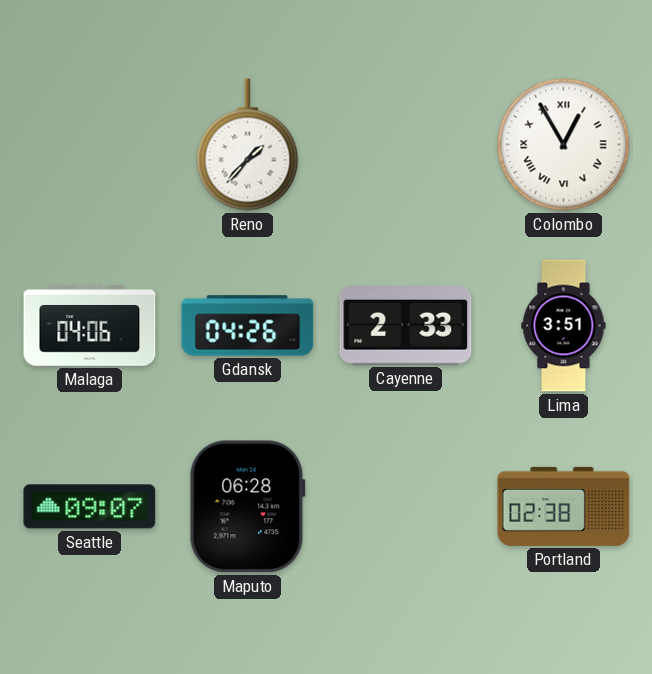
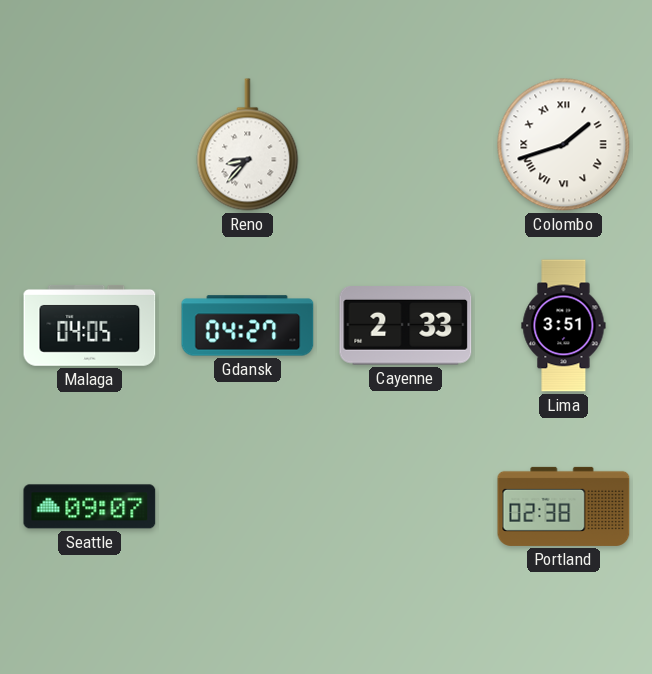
Reno: 1:37 -> 8:37 (248, 145)
Colombo: 12:55 -> 1:42 (564, 145)
Malaga: 04:06 -> 04:05 (90, 325)
Gdansk: 04:26 -> 04:27 (248, 326)
Maputo: 06:28 -> none (247, 507)
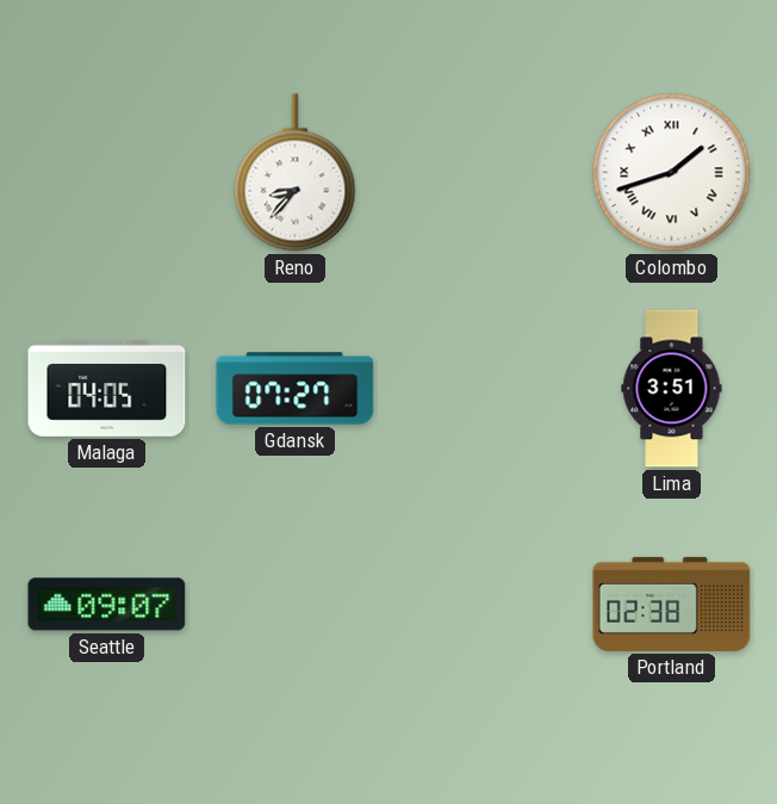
Gdansk: 04:27 -> 07:27 (296, 389)
Cayenne: 2:33 -> none (406, 326)
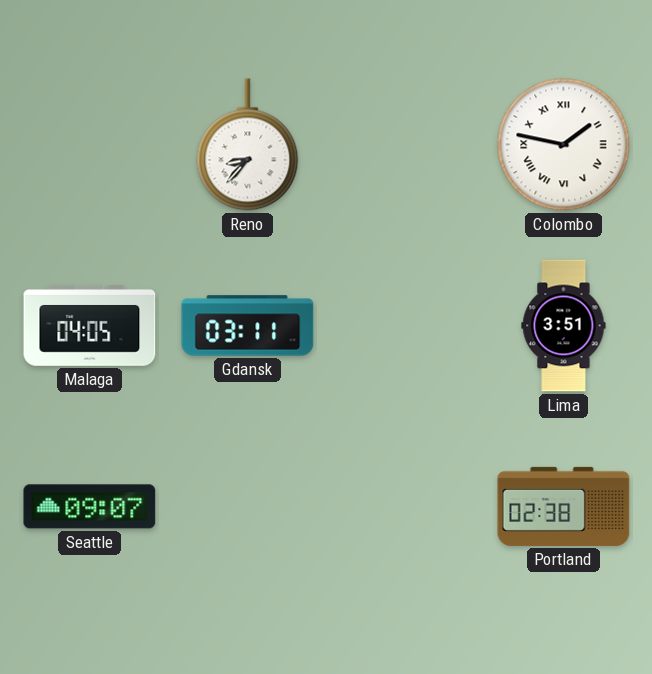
Colombo: 1:42 -> 1:47 (564, 145)
Gdansk: 07:27 -> 03:11 (248, 326)
